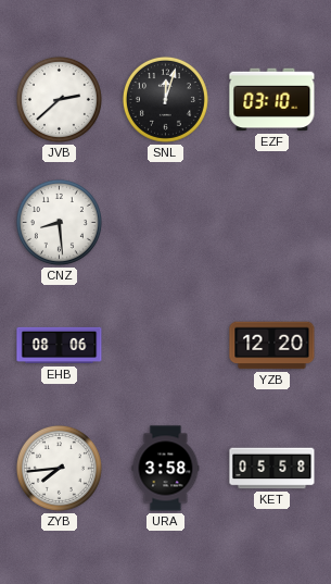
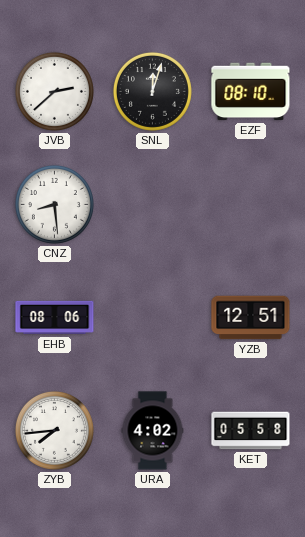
EZF: 03:10 -> 08:10 (251, 92)
YZB: 12:20 -> 12:51 (251, 318)
URA: 3:58 -> 4:02 (153, 431)
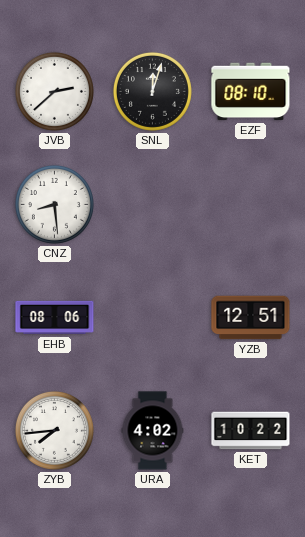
KET: 05:58 -> 10:22 (251, 431)
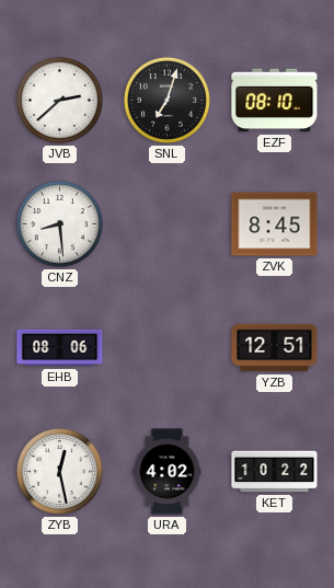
SNL: 12:03 -> 7:03 (166, 100)
ZVK: none -> 8:45 (275, 224)
ZYB: 7:44 -> 12:28 (59, 471)
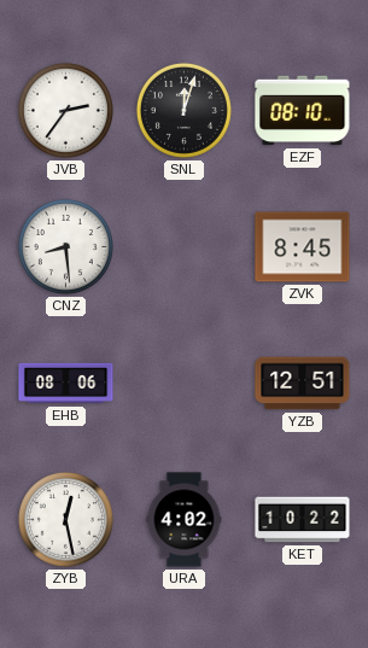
JVB: 2:38 -> 2:36 (65, 110)
SNL: 7:03 -> 12:03 (183, 110)
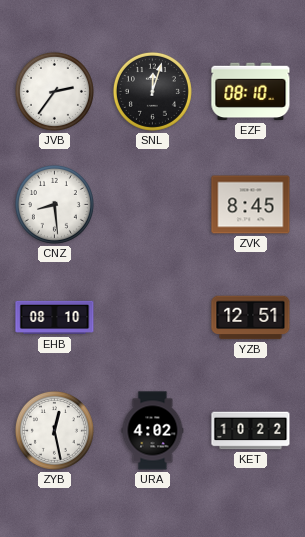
EHB: 08:06 -> 08:10 (55, 318)
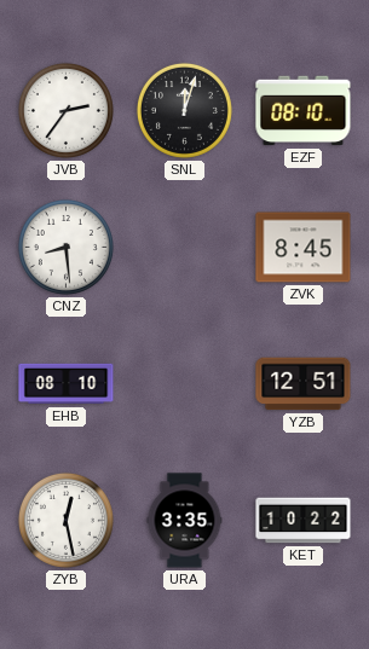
URA: 4:02 -> 3:35 (185, 521)
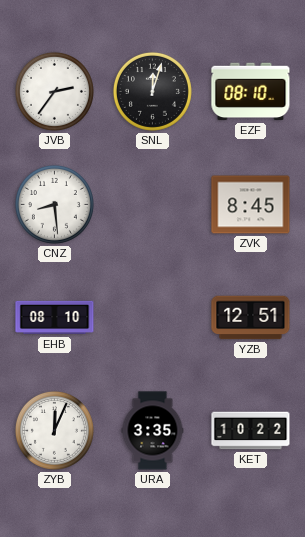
ZYB: 12:28 -> 12:04 (54, 430)
